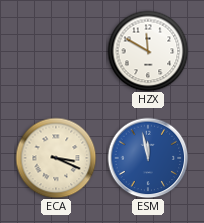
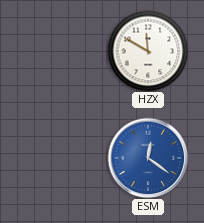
ECA: 3:19 -> none (56, 158)
ESM: 11:58 -> 12:21 (148, 158)
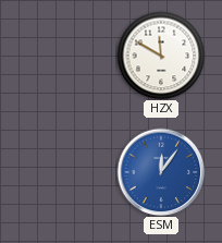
ESM: 12:21 -> 12:06 (161, 172)
